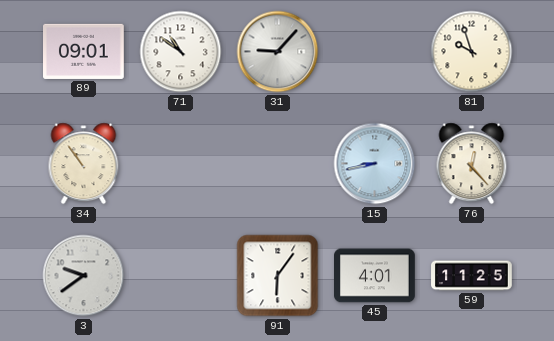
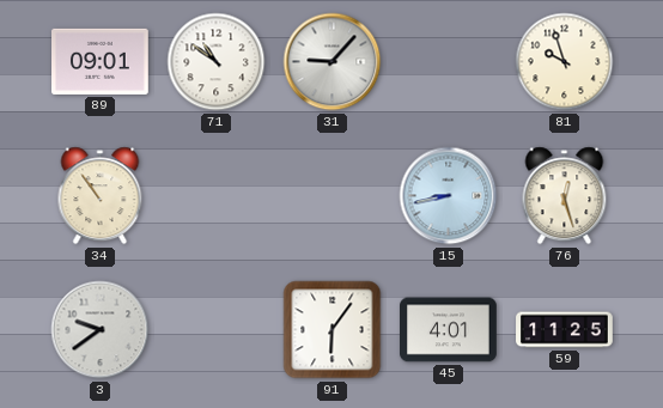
76: 12:23 -> 12:27 (565, 196)
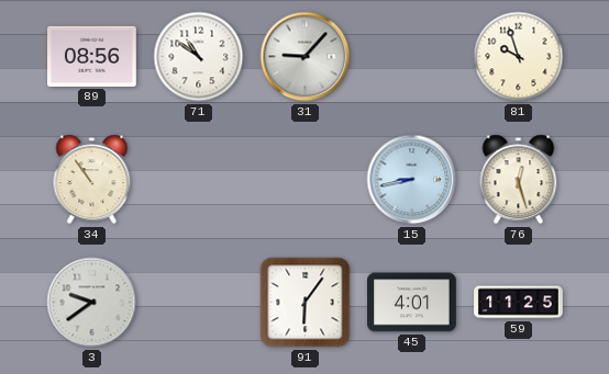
89: 09:01 -> 08:56 (92, 56)
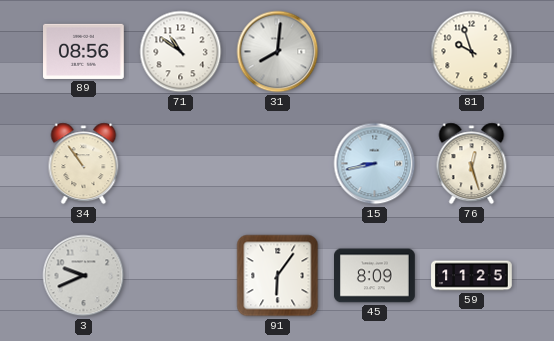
31: 9:07 -> 8:01 (278, 52)
3: 9:39 -> 9:41 (84, 276)
45: 4:01 -> 8:09 (375, 276)
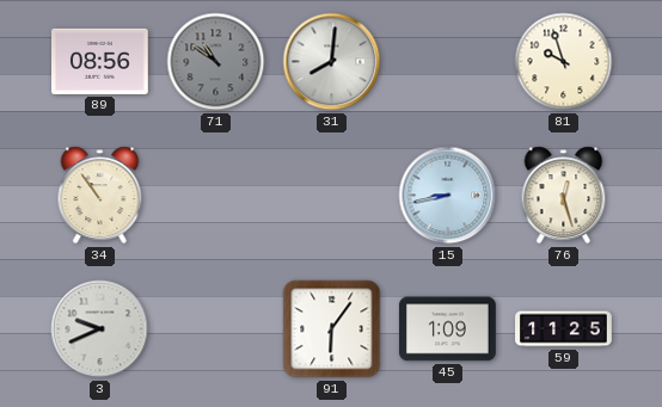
71 dial: white -> grey (216, 62)
45: 8:09 -> 1:09 (448, 329)
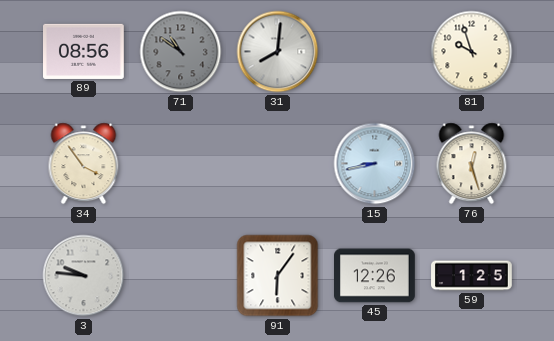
34: 10:54 -> 3:54 (84, 164)
3: 9:41 -> 9:46 (84, 276)
45: 1:09 -> 12:26 (375, 276)
59: 11:25 -> 1:25 (472, 276)
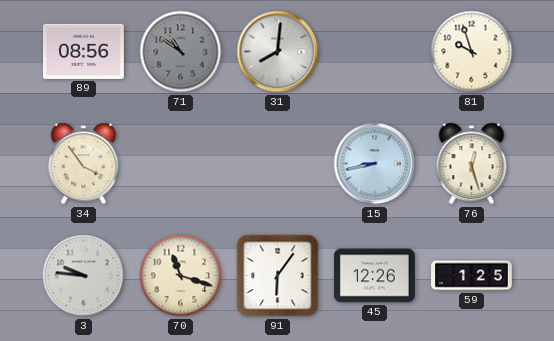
70: none -> 11:18 (181, 276)
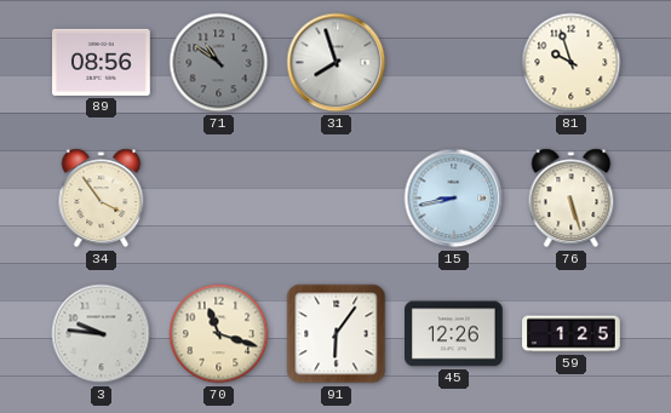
31: 8:01 -> 7:57 (337, 63)
76: 12:27 -> 5:27 (572, 199)
